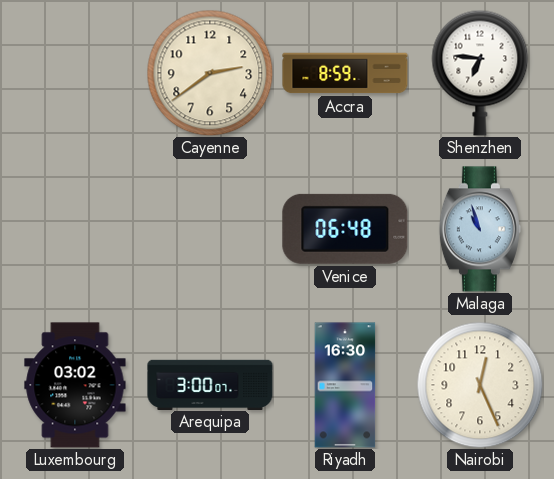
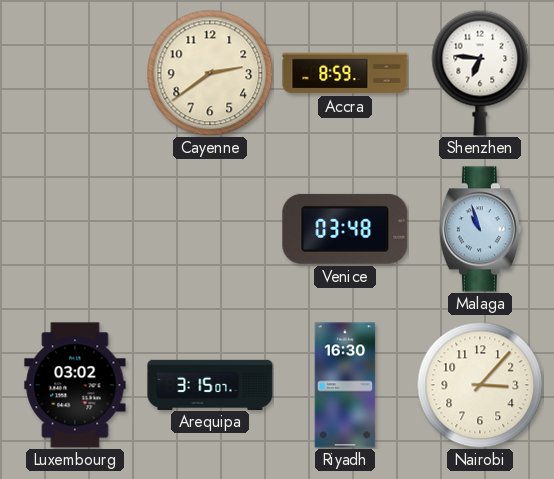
Venice: 06:48 -> 03:48 (345, 229)
Arequipa: 3:00 -> 3:15 (210, 384)
Nairobi: 12:26 -> 3:07 (480, 385)
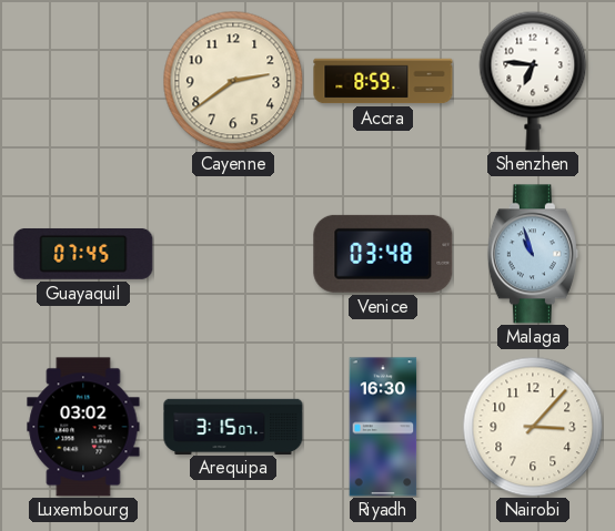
Guayaquil: none -> 07:45 (83, 254)
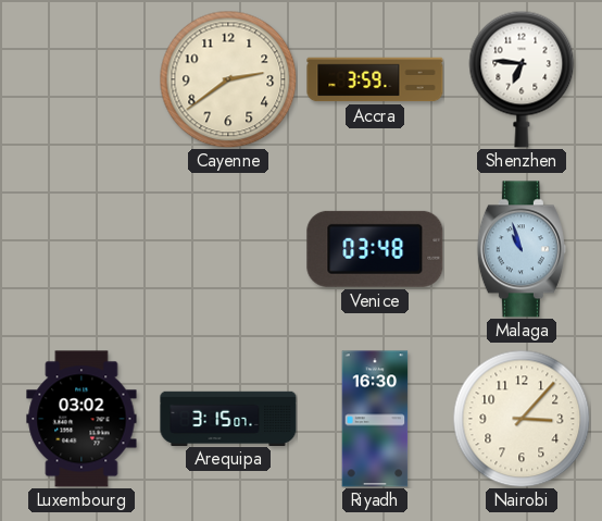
Accra: 8:59 -> 3:59 (375, 79)
Guayaquil: 07:45 -> none (83, 254)
